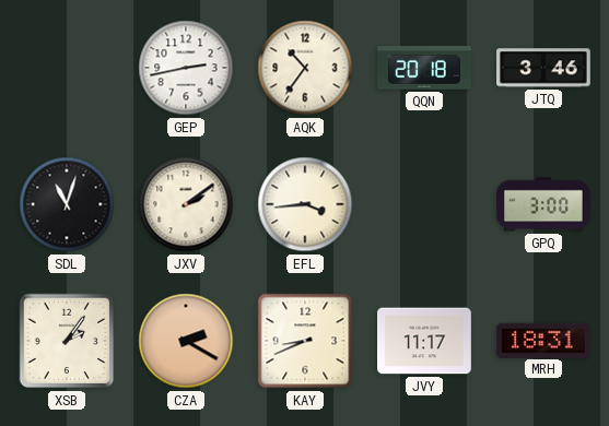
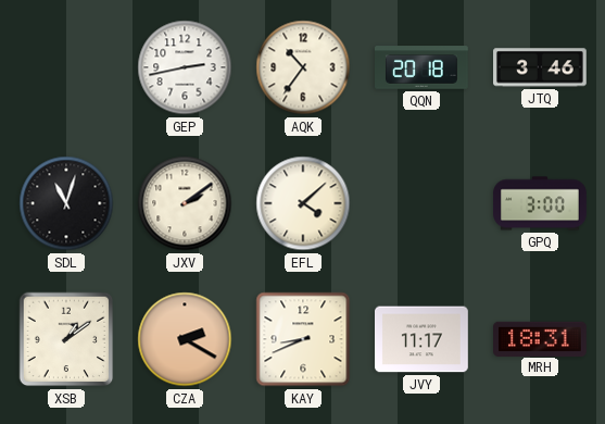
EFL: 3:44 -> 4:08 (303, 203)
XSB: 2:06 -> 1:09 (66, 339)
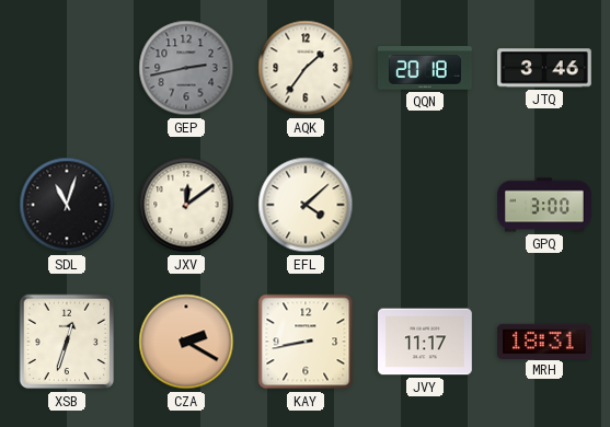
GEP dial: white -> grey (186, 68)
AQK: 10:36 -> 1:36 (306, 68)
JXV: 2:09 -> 12:09 (186, 205)
XSB: 1:09 -> 12:33 (67, 342)
KAY: 8:41 -> 8:43 (306, 342)
